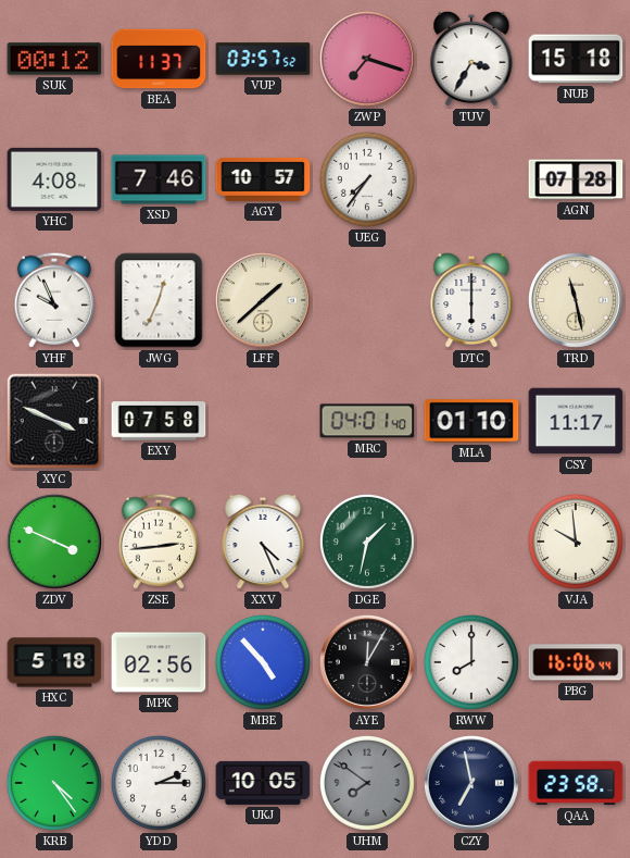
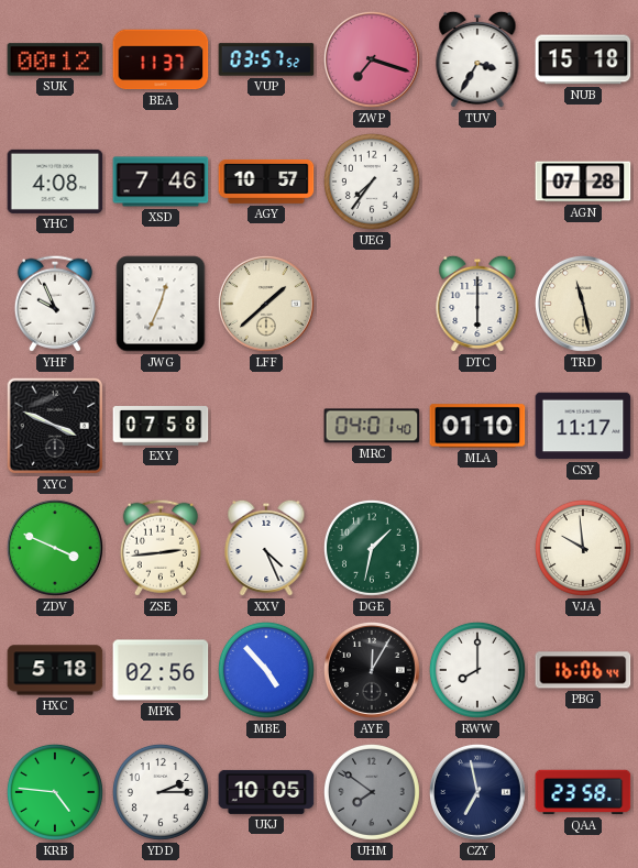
KRB: 4:24 -> 4:46 (55, 792)
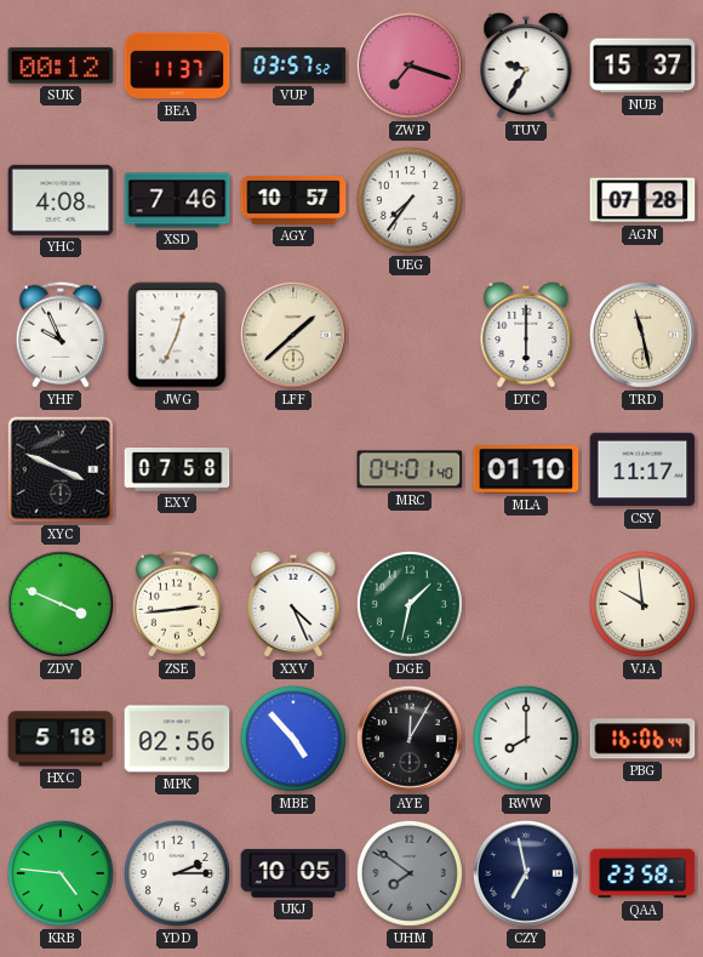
TUV: 3:35 -> 9:35 (526, 65)
NUB: 15:18 -> 15:37 (642, 65)
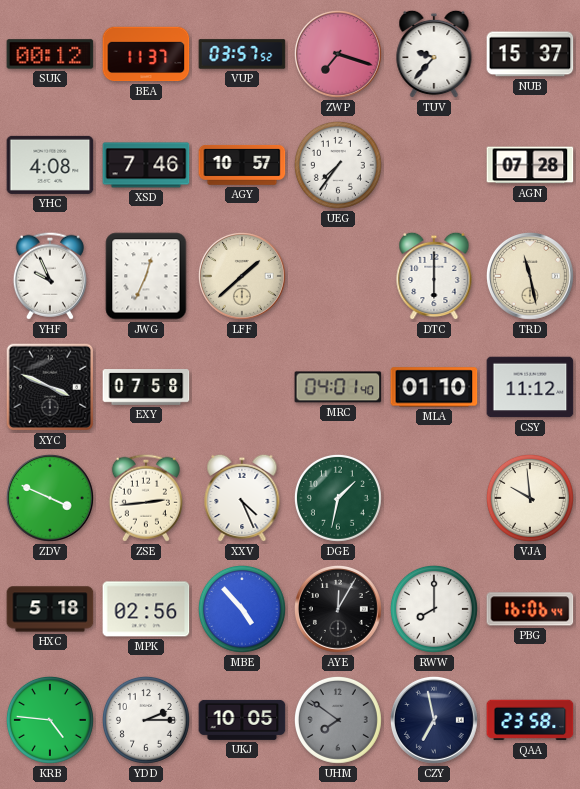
TUV: 9:35 -> 9:37 (434, 54)
CSY: 11:17 -> 11:12 (530, 387)
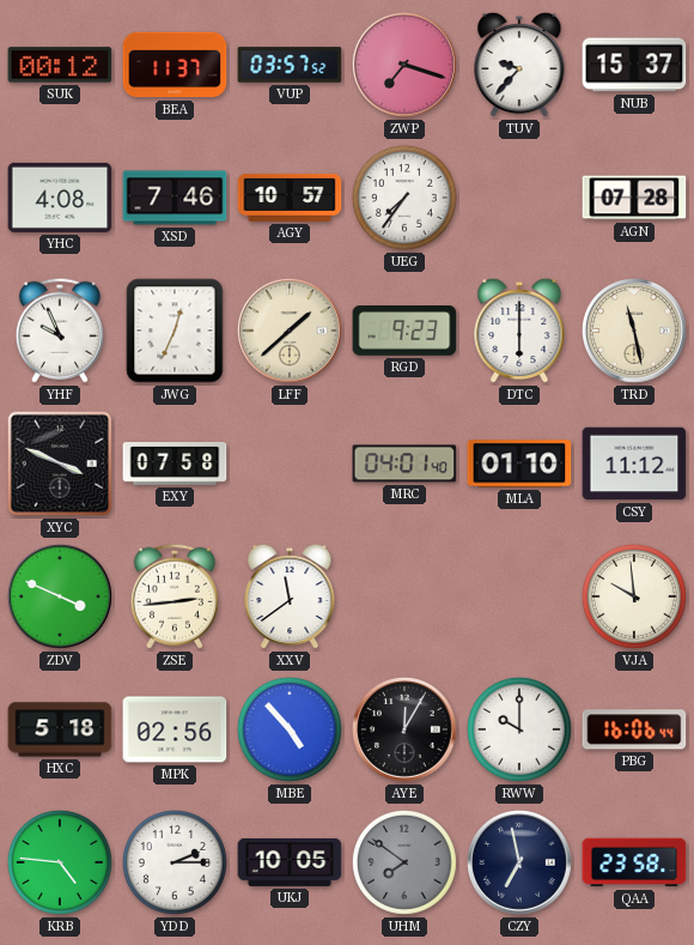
RGD: none -> 9:23 (404, 331)
XXV: 4:26 -> 11:39 (290, 596)
DGE: 1:32 -> none (338, 498)
RWW: 8:00 -> 10:00 (519, 729)
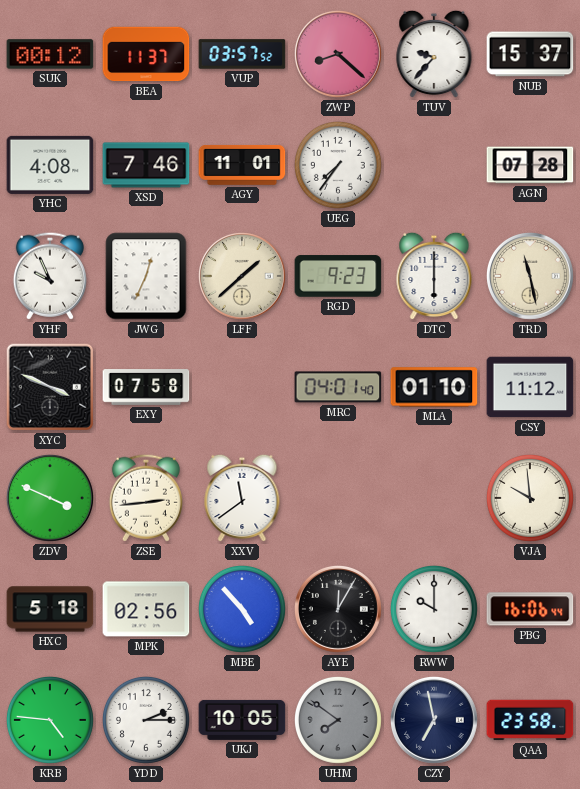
ZWP: 7:18 -> 8:22 (338, 54)
AGY: 10:57 -> 11:01 (242, 165)
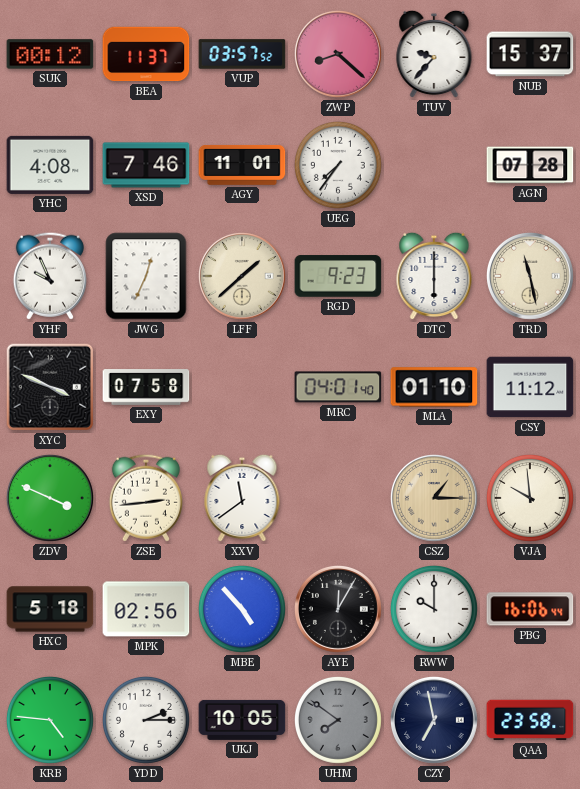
CSZ: none -> 1:15 (434, 498)
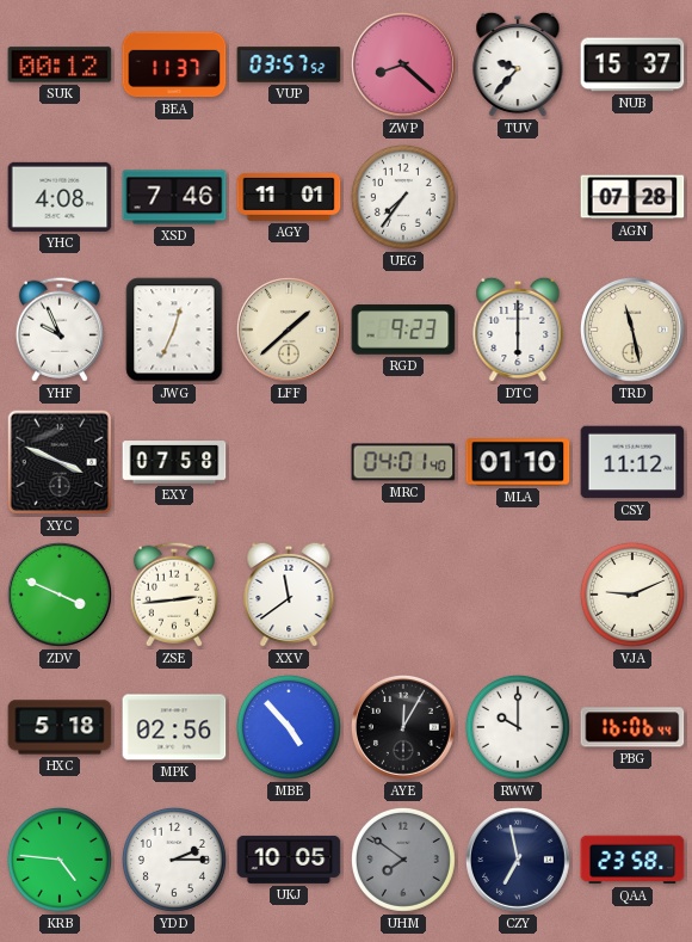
CSZ: 1:15 -> none (434, 498)
VJA: 9:59 -> 9:11 (632, 595)
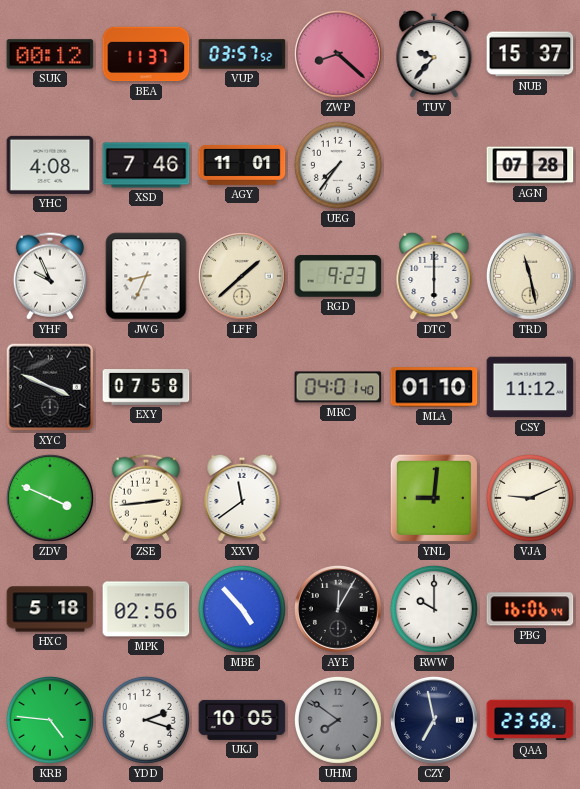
JWG: 12:34 -> 8:34 (146, 276)
YNL: none -> 9:01 (434, 498)
YDD: 2:15 -> 2:18 (146, 720)
